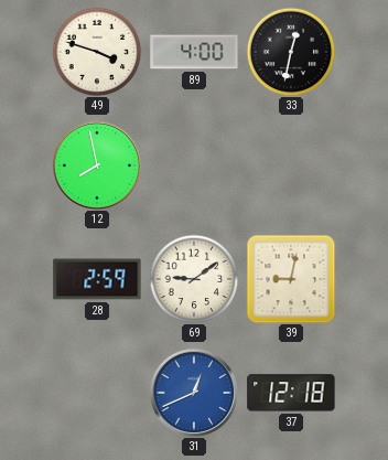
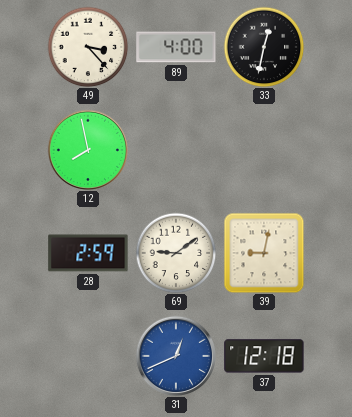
49: 3:48 -> 3:23 (88, 47)
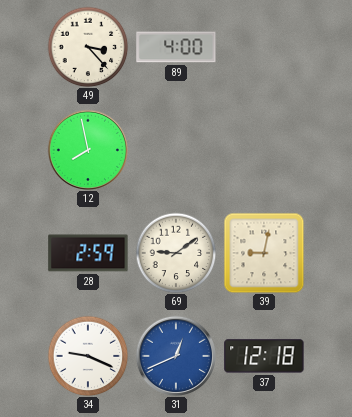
33: 12:32 -> none (264, 47)
34: none -> 9:19 (88, 356)
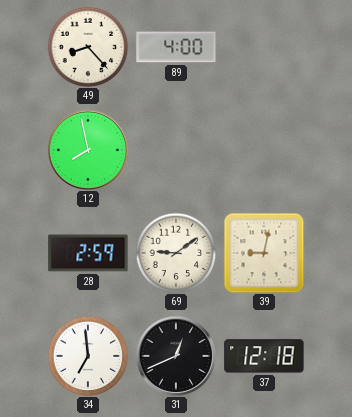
49: 3:23 -> 8:23 (88, 47)
34: 9:19 -> 6:59 (88, 356)
31 dial: blue -> black (176, 356)
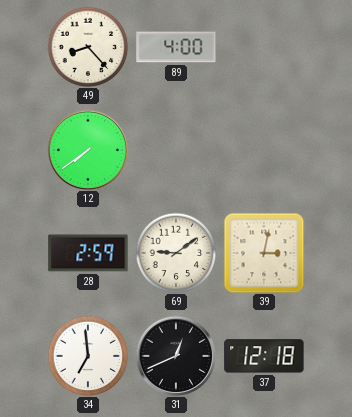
12: 7:58 -> 7:39 (88, 150)
39: 9:02 -> 3:02 (264, 253)
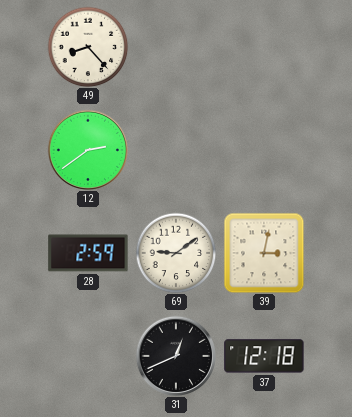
89: 4:00 -> none (176, 47)
12: 7:39 -> 2:39 (88, 150)
34: 6:59 -> none (88, 356)
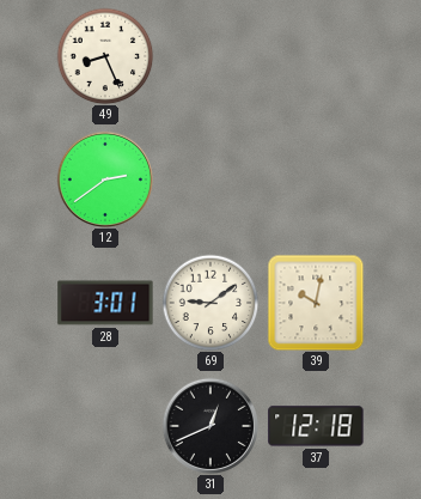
49: 8:23 -> 8:26 (105, 56)
28: 2:59 -> 3:01 (105, 303)
39: 3:02 -> 10:02 (316, 303)
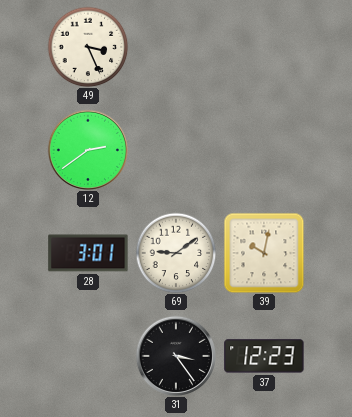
49: 8:26 -> 3:26 (88, 47)
31: 12:41 -> 3:24 (176, 356)
37: 12:18 -> 12:23 (264, 356)
